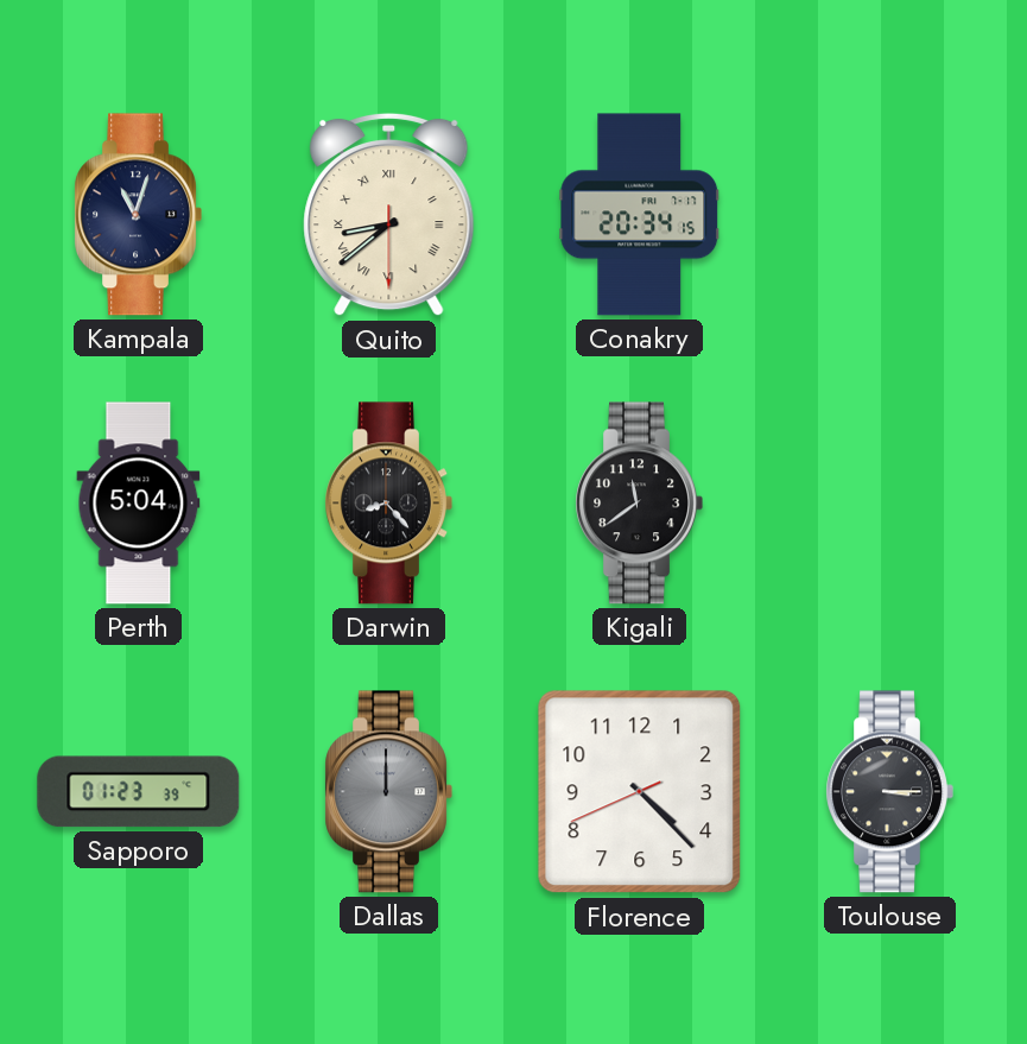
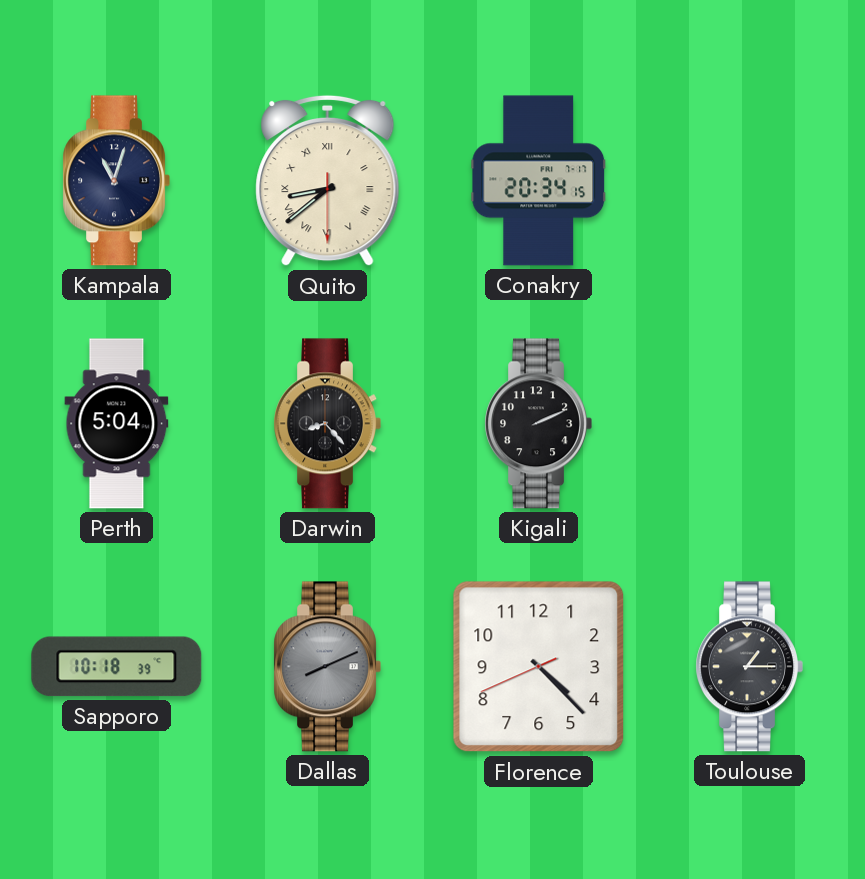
Kigali: 11:39 -> 2:11 (538, 424)
Sapporo: 01:23 -> 10:18 (117, 667)
Dallas: 12:00 -> 8:11 (327, 667)
Toulouse: 3:15 -> 1:15 (749, 667)
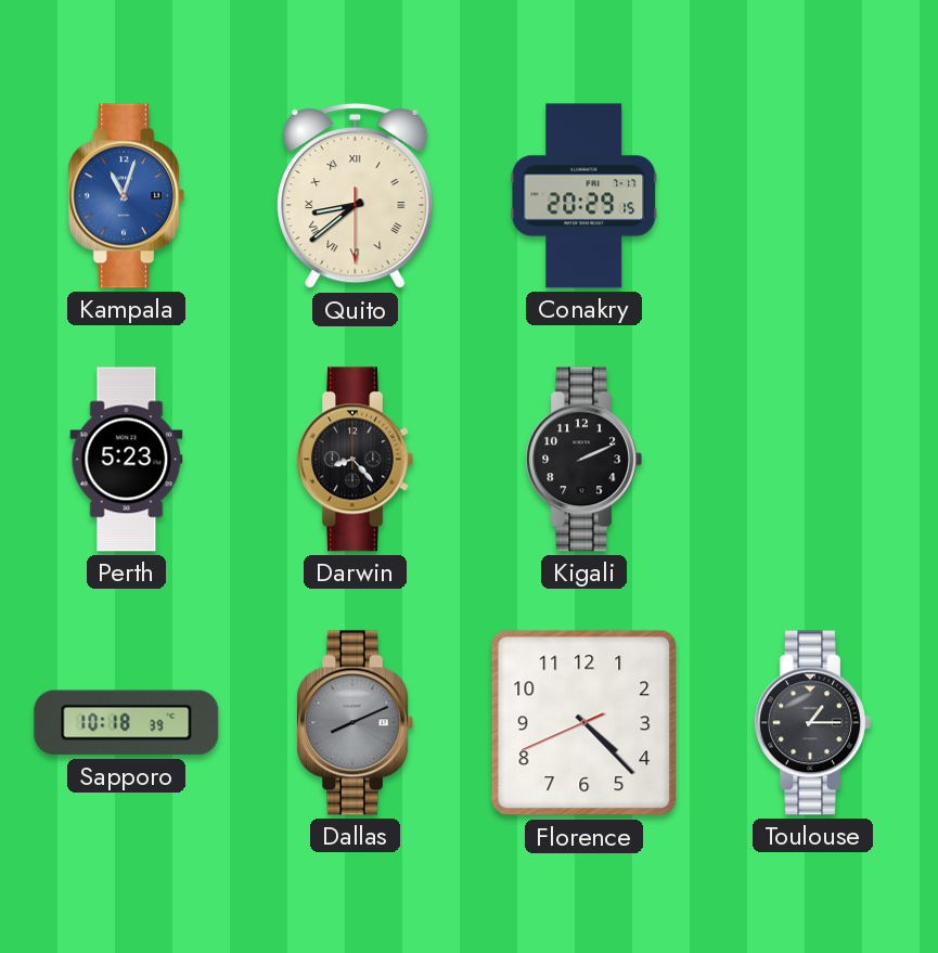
Kampala dial: navy -> blue (126, 196)
Conakry: 20:34 -> 20:29 (584, 196)
Perth: 5:04 -> 5:23 (127, 460)
